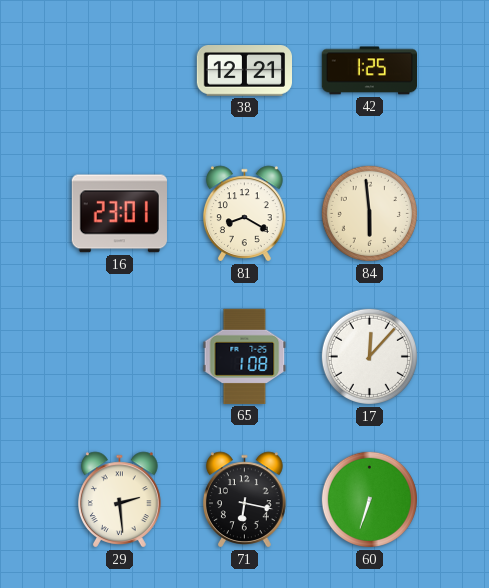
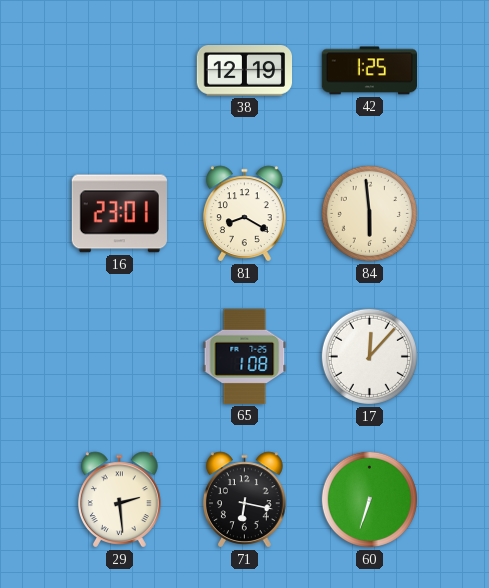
38: 12:21 -> 12:19 (244, 71)
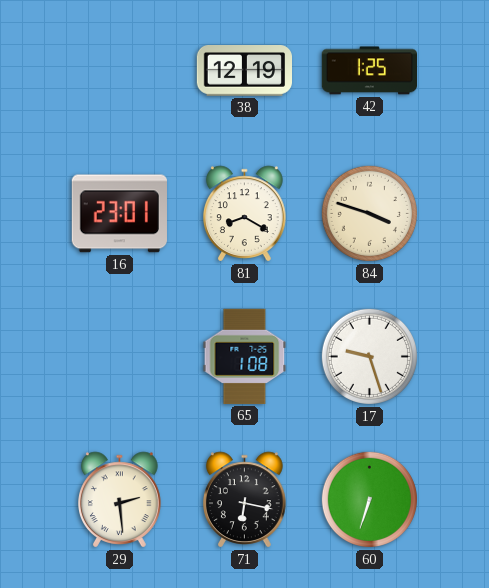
84: 5:59 -> 3:48 (369, 213)
17: 12:07 -> 9:27 (369, 356)
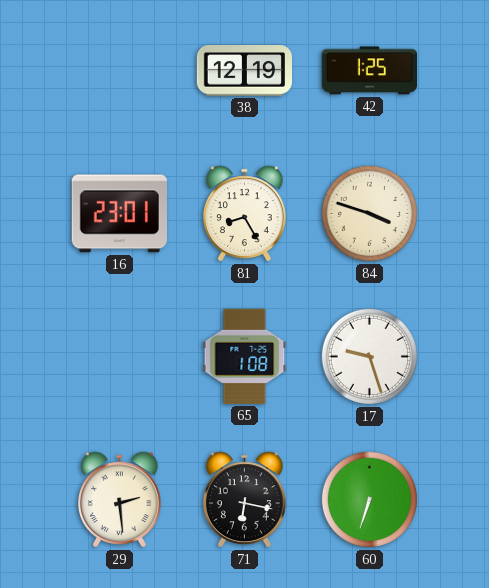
81: 8:20 -> 8:25 (245, 214)
